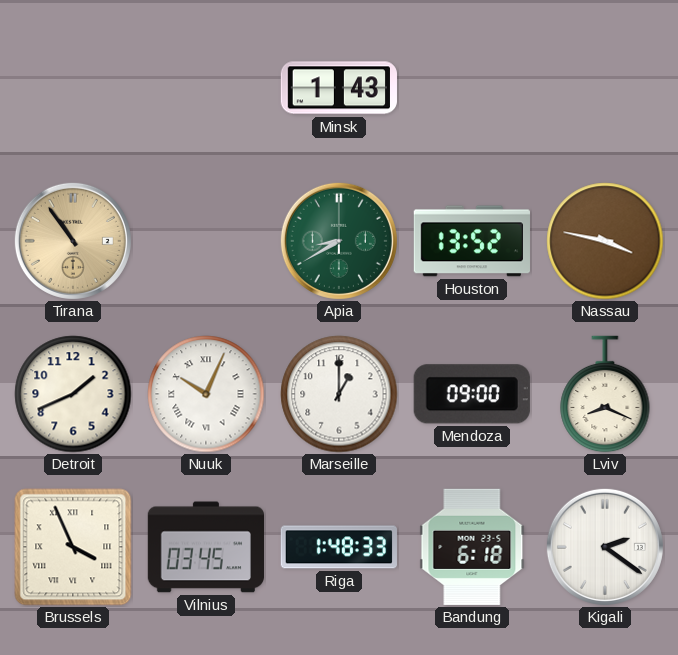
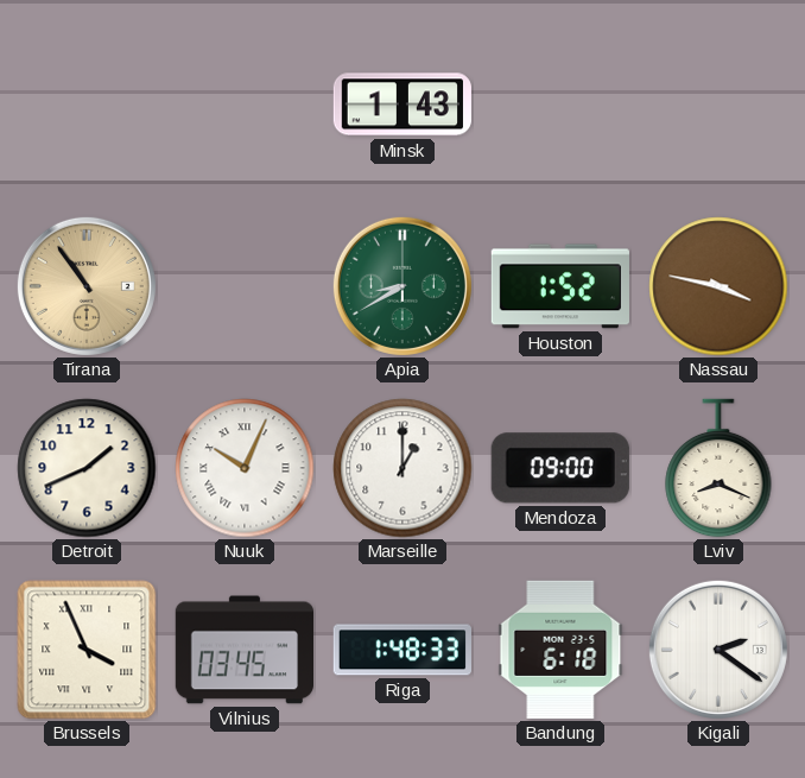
Houston: 13:52 -> 1:52 (560, 286)
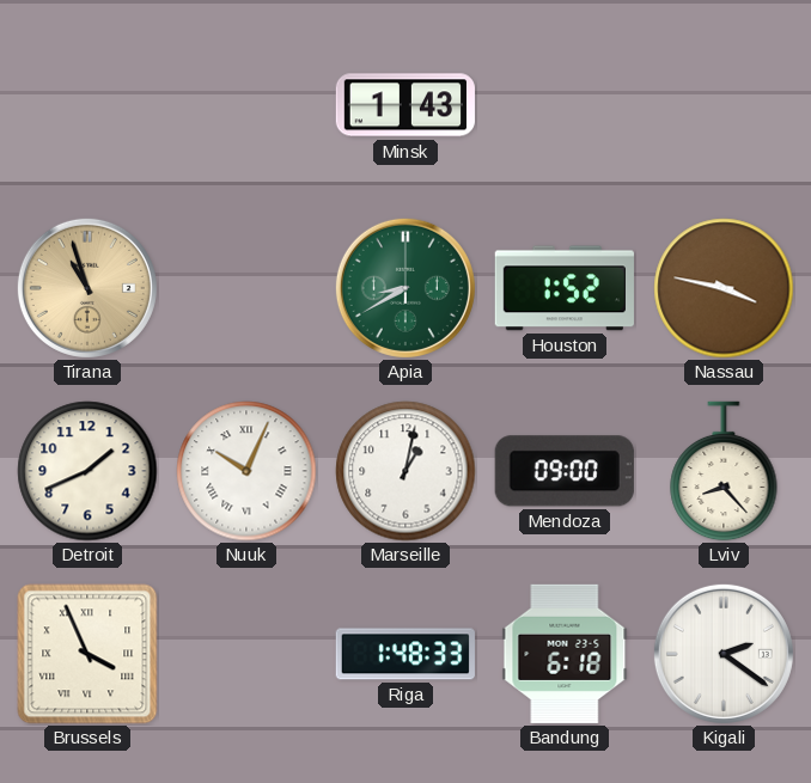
Tirana: 10:54 -> 10:57 (87, 288)
Marseille: 1:00 -> 1:02 (405, 471)
Lviv: 8:19 -> 8:23 (724, 471)
Vilnius: 03:45 -> none (243, 650)
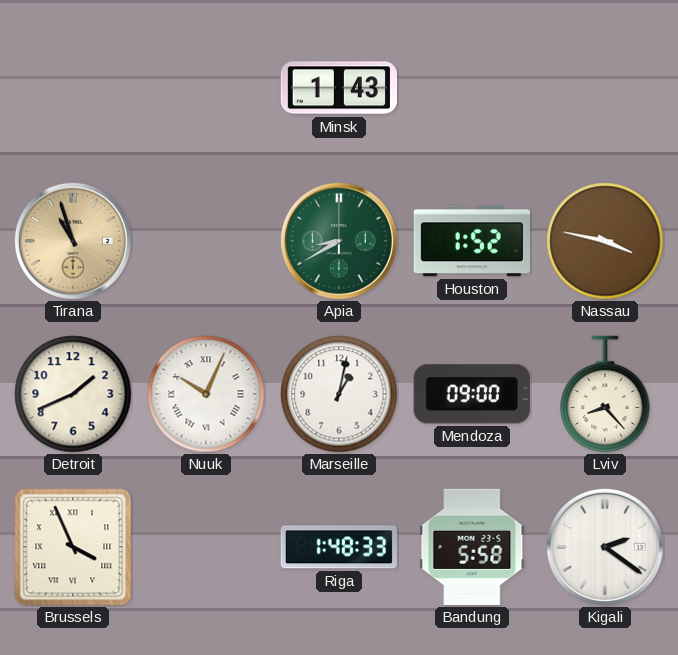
Bandung: 6:18 -> 5:58 (472, 547)
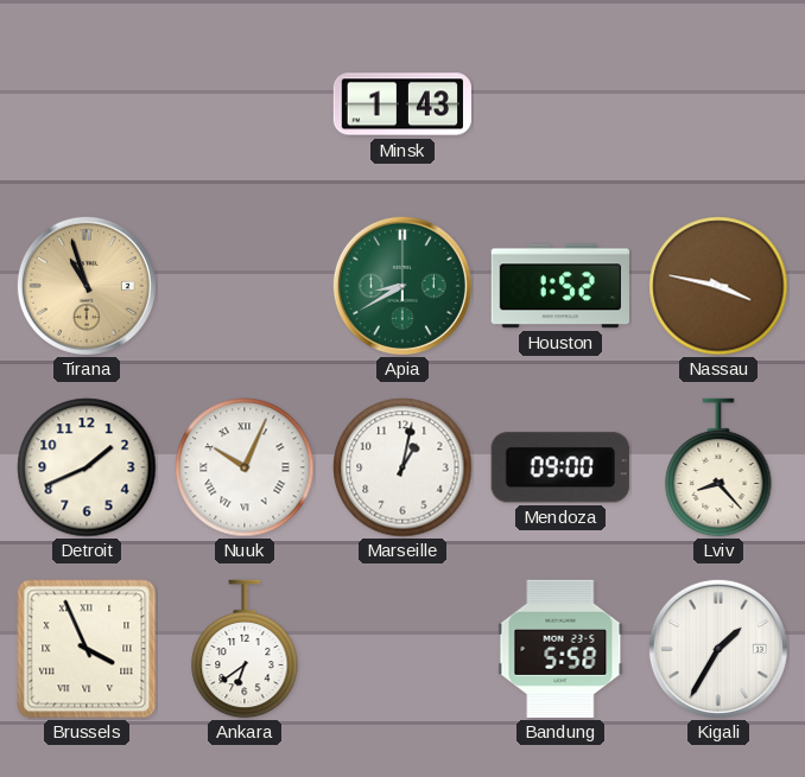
Ankara: none -> 6:39 (245, 649)
Riga: 1:48 -> none (339, 547)
Kigali: 2:21 -> 1:35 (718, 649)
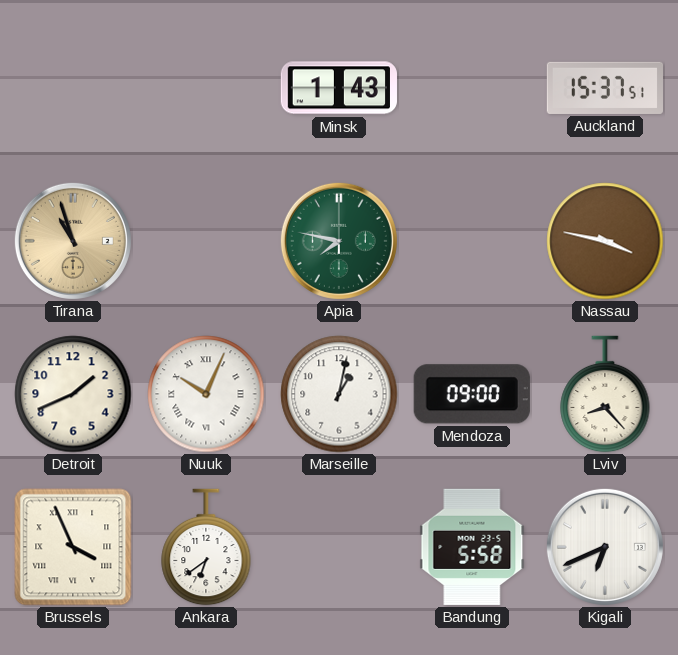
Auckland: none -> 15:37 (604, 88)
Apia: 8:40 -> 7:47 (339, 241)
Houston: 1:52 -> none (560, 286)
Kigali: 1:35 -> 6:41 (605, 547)
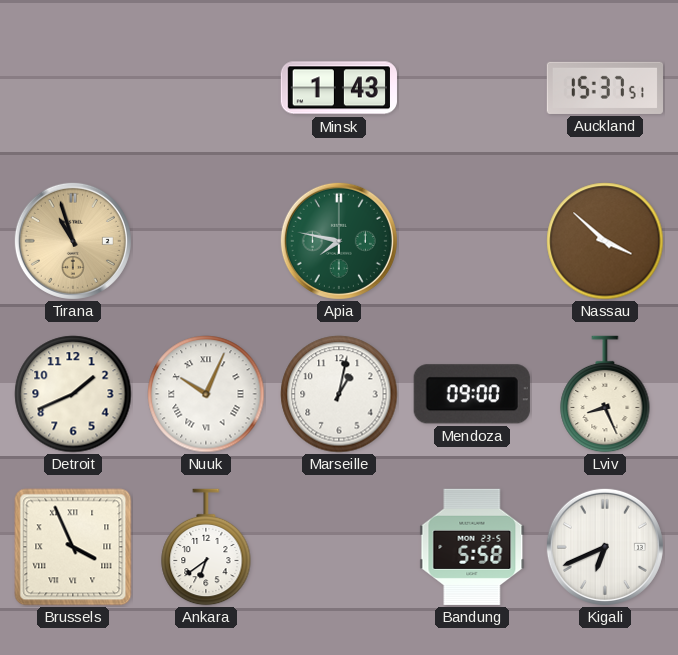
Nassau: 3:47 -> 3:52 (605, 241)
Lviv: 8:23 -> 8:26 (605, 394)
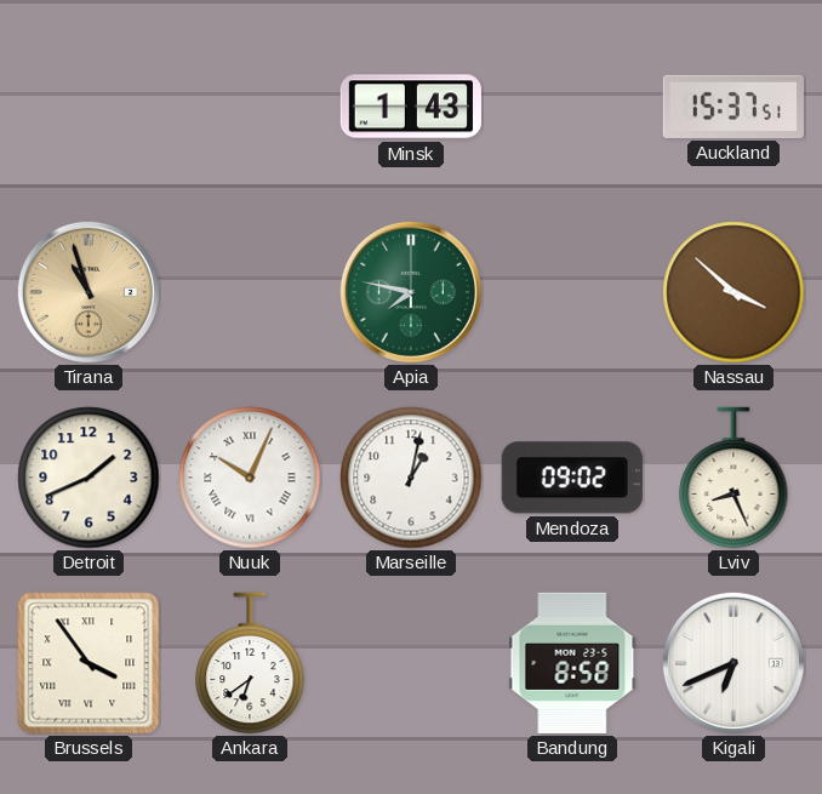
Mendoza: 09:00 -> 09:02 (572, 478)
Brussels: 3:56 -> 3:54 (89, 663)
Bandung: 5:58 -> 8:58 (572, 663)
